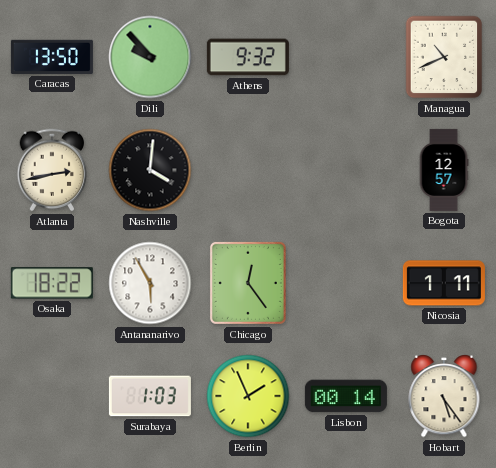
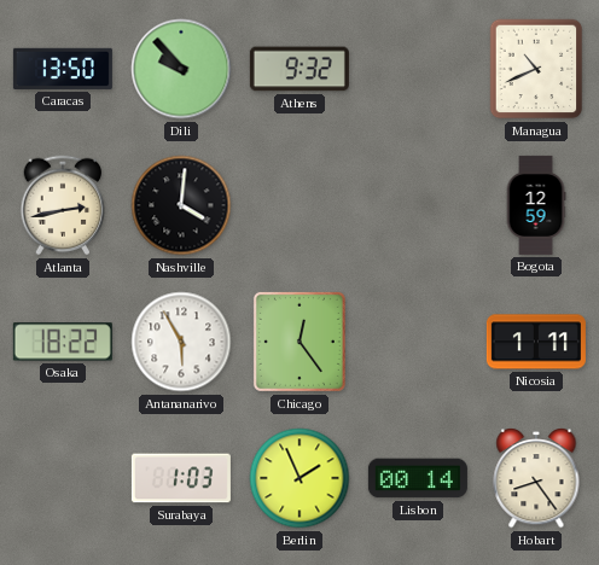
Bogota: 12:57 -> 12:59 (536, 205)
Hobart: 5:24 -> 8:24 (536, 479)
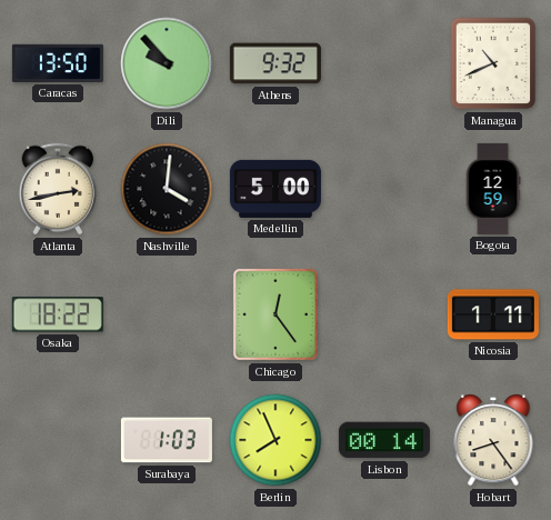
Medellin: none -> 5:00 (275, 189)
Antananarivo: 5:55 -> none (181, 342)
Berlin: 1:56 -> 7:56 (275, 440)
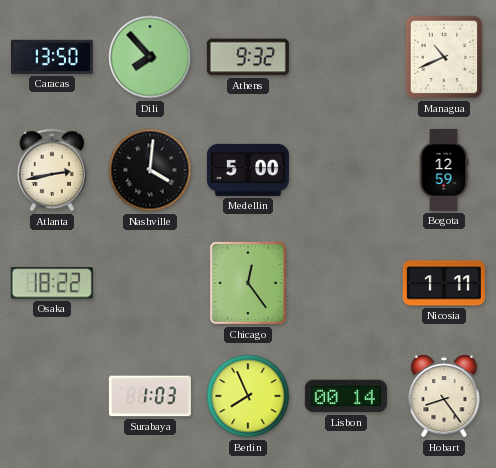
Dili: 9:53 -> 7:53 (150, 57)
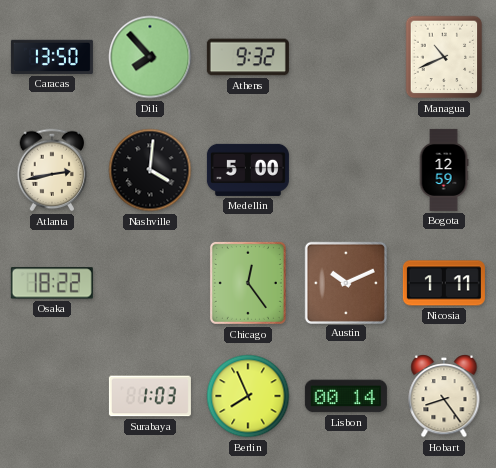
Austin: none -> 10:11 (345, 282)
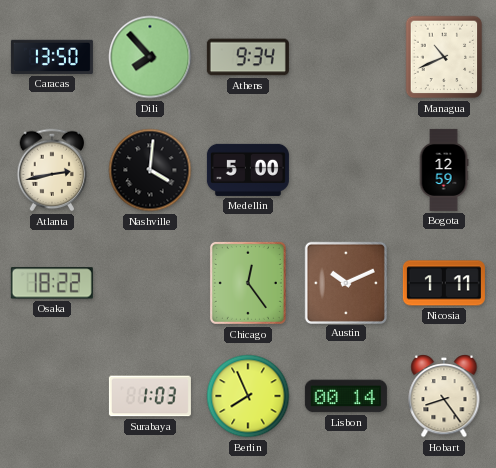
Athens: 9:32 -> 9:34 (248, 57)
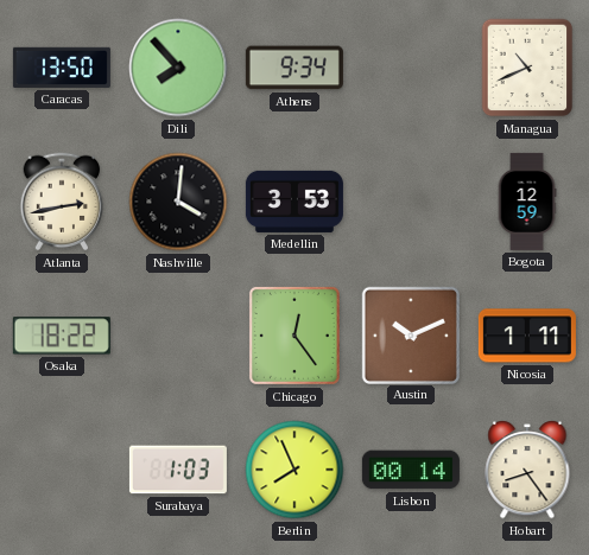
Medellin: 5:00 -> 3:53 (294, 202)
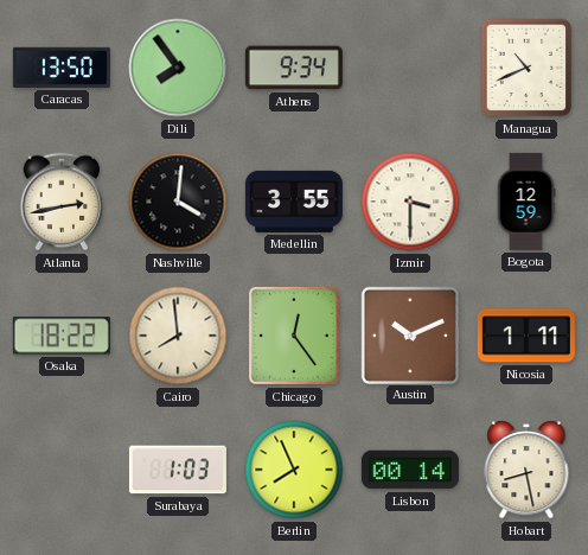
Dili: 7:53 -> 7:54 (178, 68)
Medellin: 3:53 -> 3:55 (294, 202)
Izmir: none -> 3:30 (410, 202)
Cairo: none -> 7:59 (178, 336)
Hobart: 8:24 -> 8:28 (526, 471)
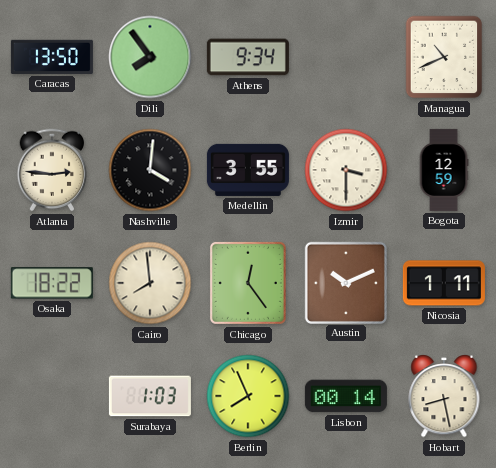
Atlanta: 2:43 -> 2:46 (52, 170)
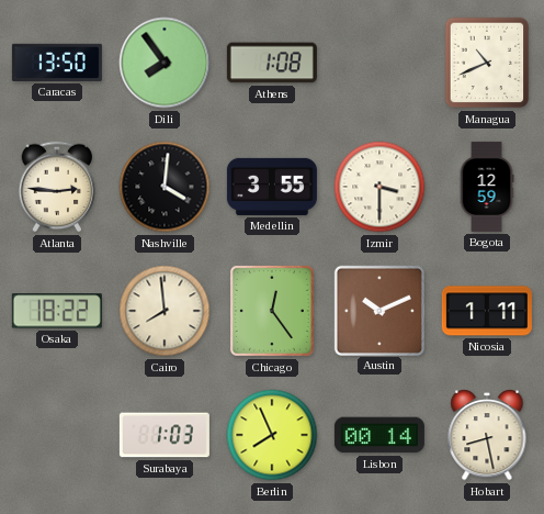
Athens: 9:34 -> 1:08 (272, 63)
